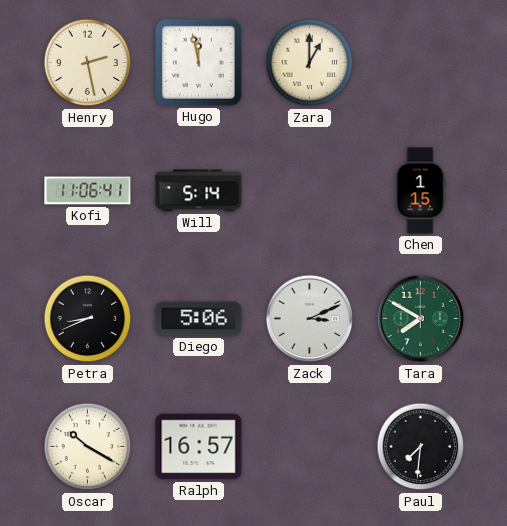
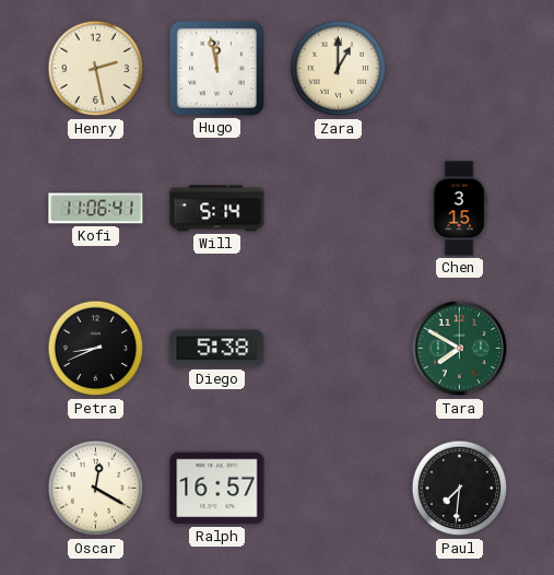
Chen: 1:15 -> 3:15 (459, 209)
Diego: 5:06 -> 5:38 (217, 349)
Zack: 3:11 -> none (310, 319)
Oscar: 10:20 -> 12:20 (96, 489)
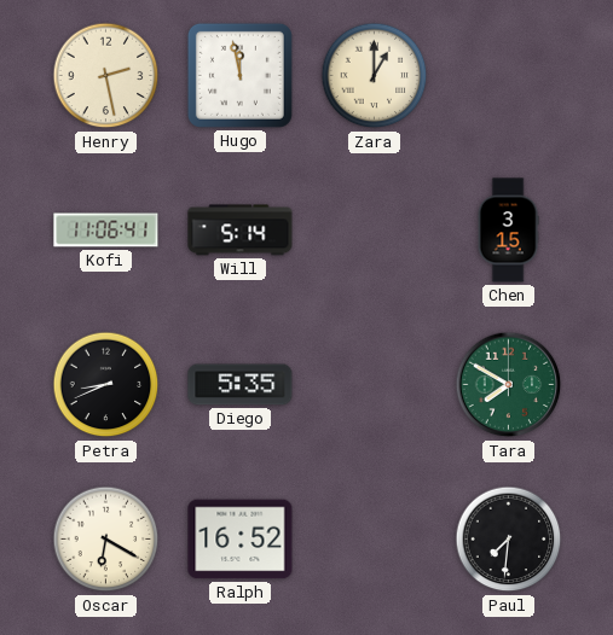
Diego: 5:38 -> 5:35 (241, 385)
Oscar: 12:20 -> 6:20 (106, 540)
Ralph: 16:57 -> 16:52 (241, 540)
